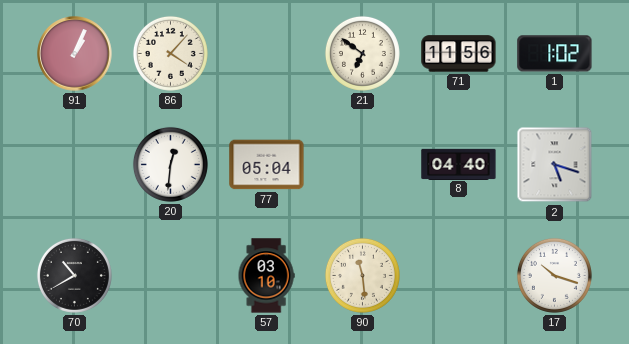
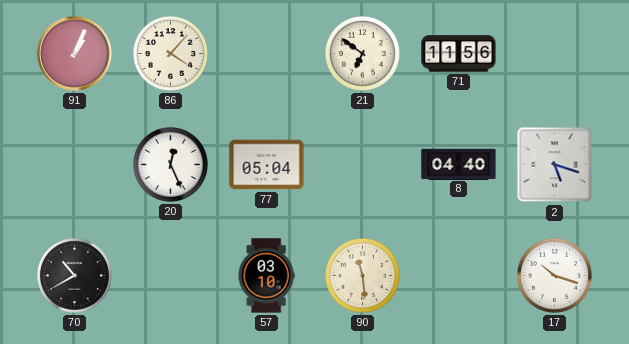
1: 1:02 -> none (555, 54)
20: 12:31 -> 12:26 (170, 164)
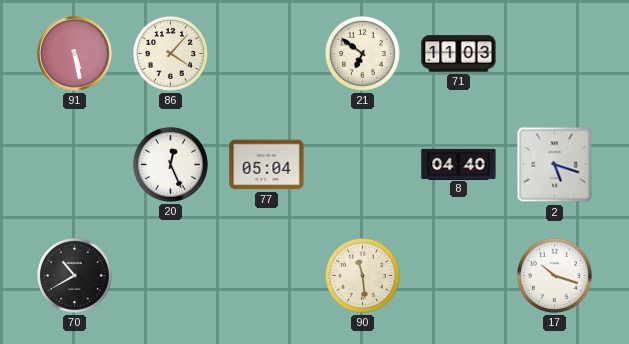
91: 1:04 -> 5:28 (75, 54)
71: 11:56 -> 11:03 (459, 54)
57: 03:10 -> none (266, 276)
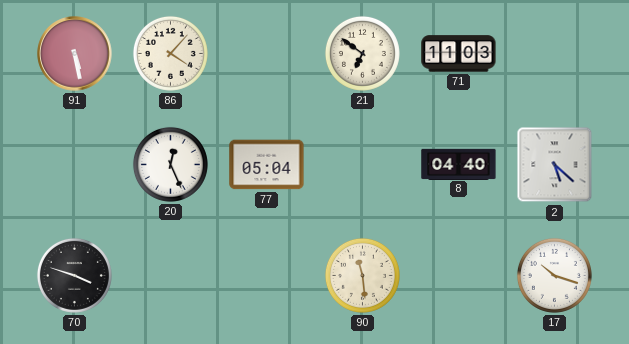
2: 5:18 -> 5:22 (555, 165)
70: 10:40 -> 3:48 (74, 275)
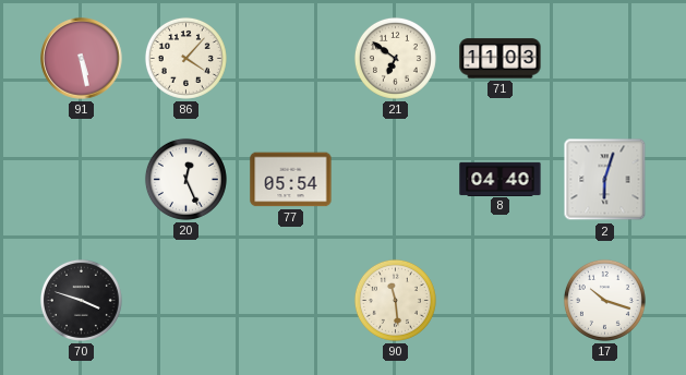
77: 05:04 -> 05:54 (291, 180)
2: 5:22 -> 6:03 (605, 180)
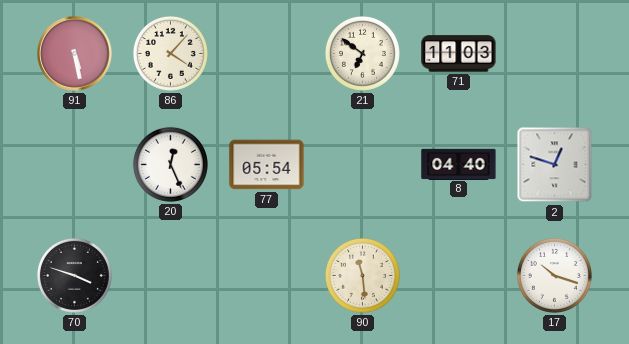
2: 6:03 -> 12:48 (555, 165)
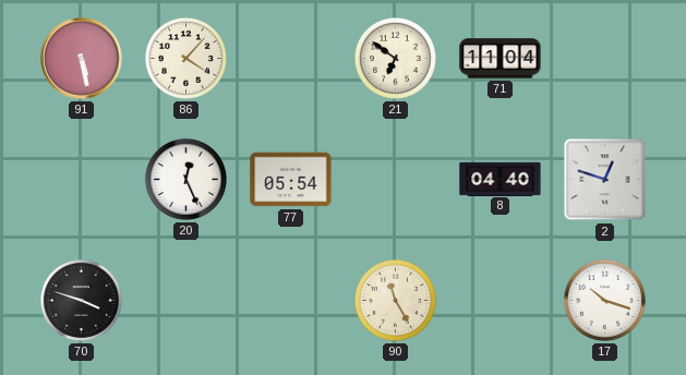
71: 11:03 -> 11:04 (501, 59)
90: 11:29 -> 11:25 (395, 300)
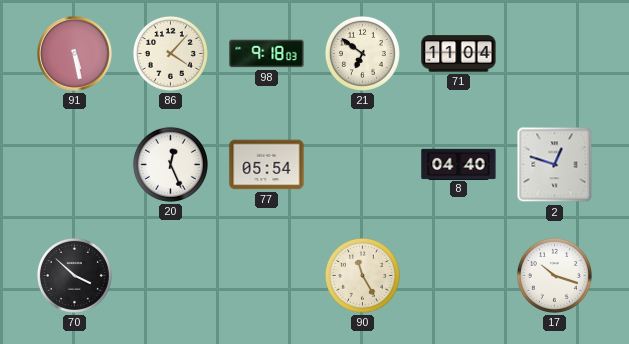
98: none -> 9:18 (267, 54)
70: 3:48 -> 3:52 (74, 275)
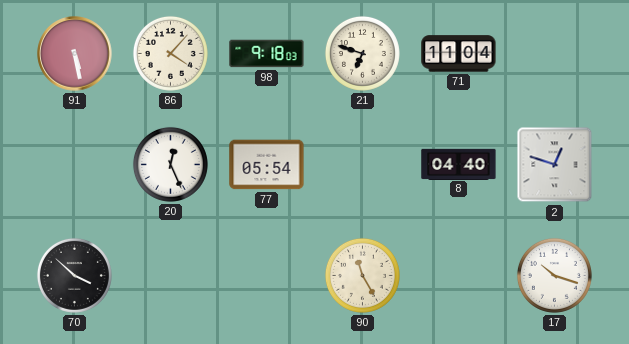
21: 6:51 -> 6:48 (362, 53)
